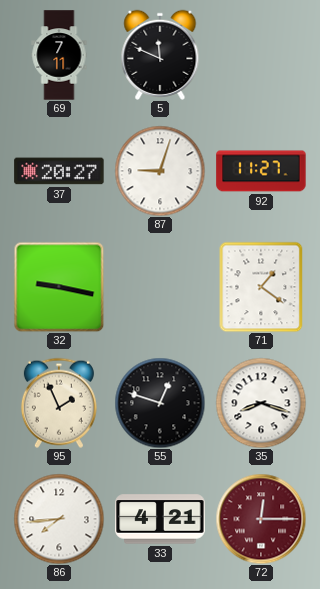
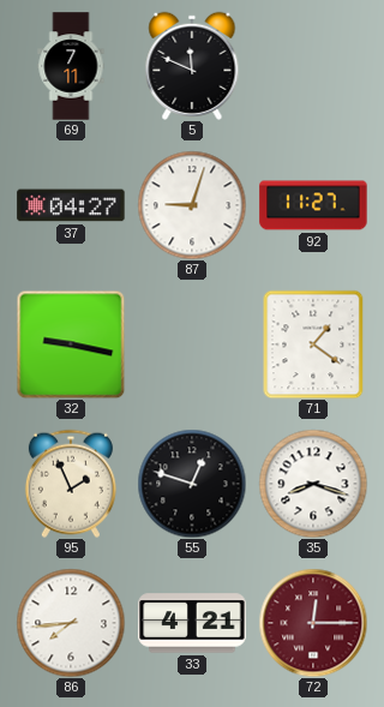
37: 20:27 -> 04:27 (71, 205)
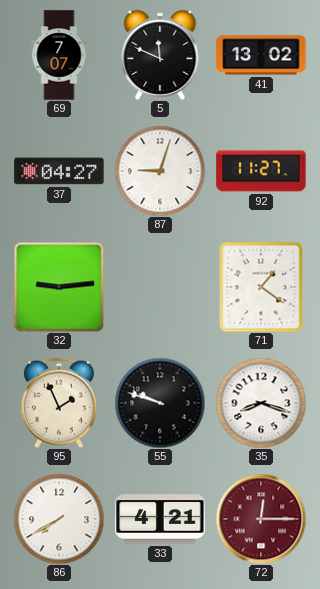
69: 7:11 -> 7:07 (59, 55)
41: none -> 13:02 (261, 55)
32: 9:17 -> 9:14 (59, 287)
55: 12:48 -> 9:48 (160, 403)
86: 7:44 -> 7:40 (59, 519)
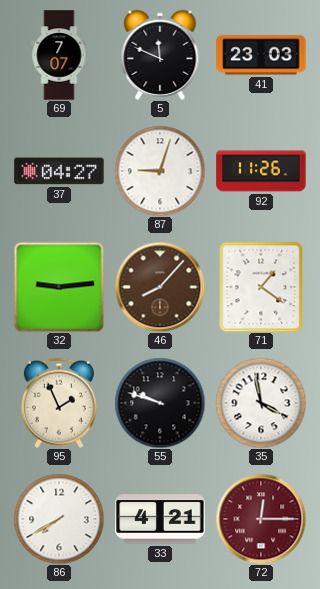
41: 13:02 -> 23:03 (261, 55)
92: 11:27 -> 11:26 (261, 171)
46: none -> 8:07 (160, 287)
35: 8:18 -> 3:58 (261, 403)
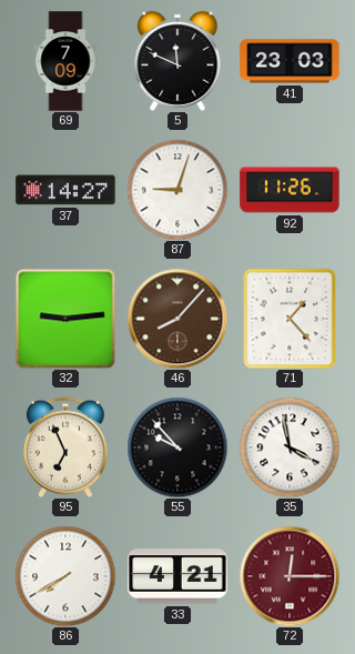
69: 7:07 -> 7:09 (65, 61)
37: 04:27 -> 14:27 (65, 190)
71: 1:21 -> 1:23 (290, 319)
95: 1:56 -> 6:56 (65, 447)
55: 9:48 -> 9:53 (177, 447)
